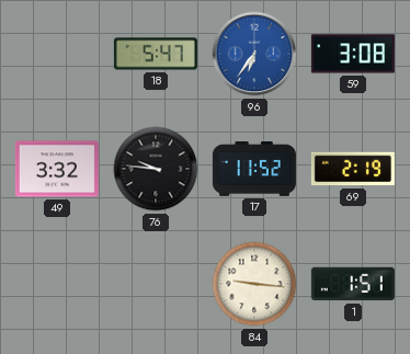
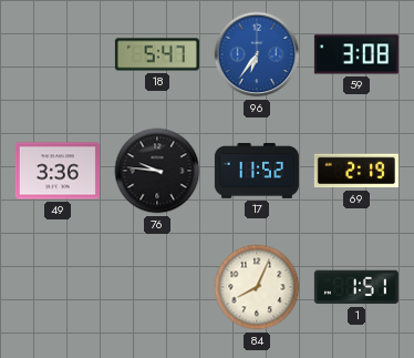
49: 3:32 -> 3:36 (58, 171)
84: 9:16 -> 8:04 (257, 287)
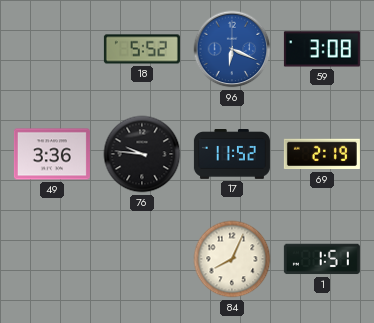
18: 5:47 -> 5:52 (142, 49)
96: 6:36 -> 6:19 (232, 49)
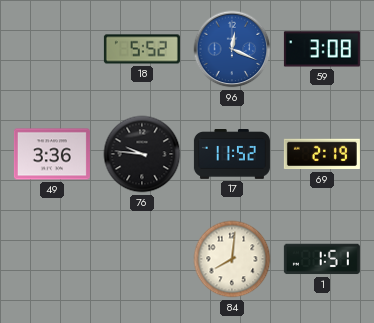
96: 6:19 -> 12:19 (232, 49)
84: 8:04 -> 8:01 (232, 259)
